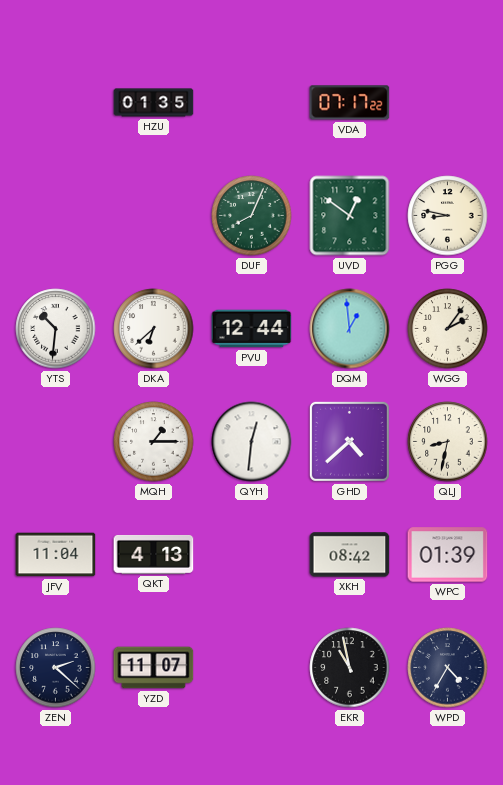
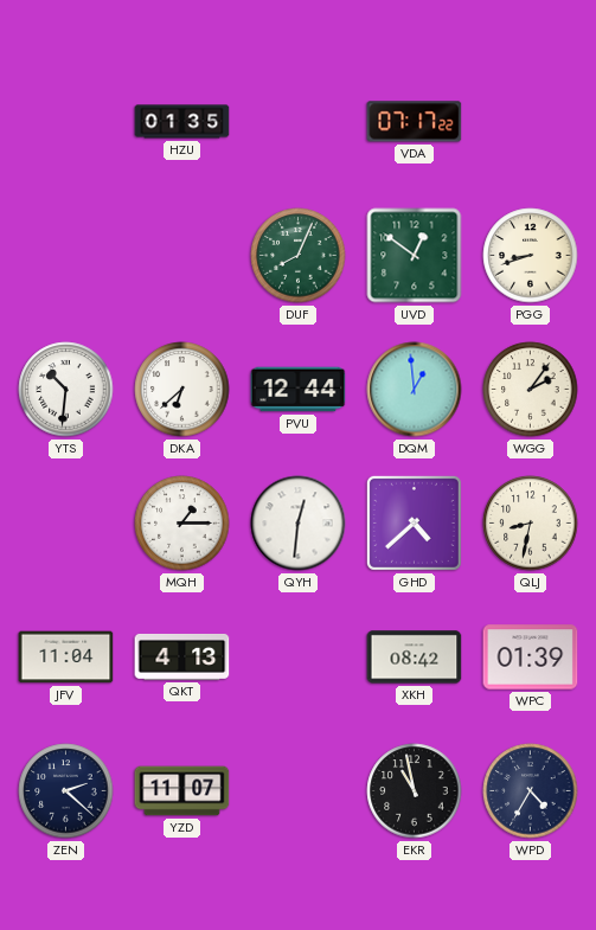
PGG: 8:47 -> 8:42 (531, 256)
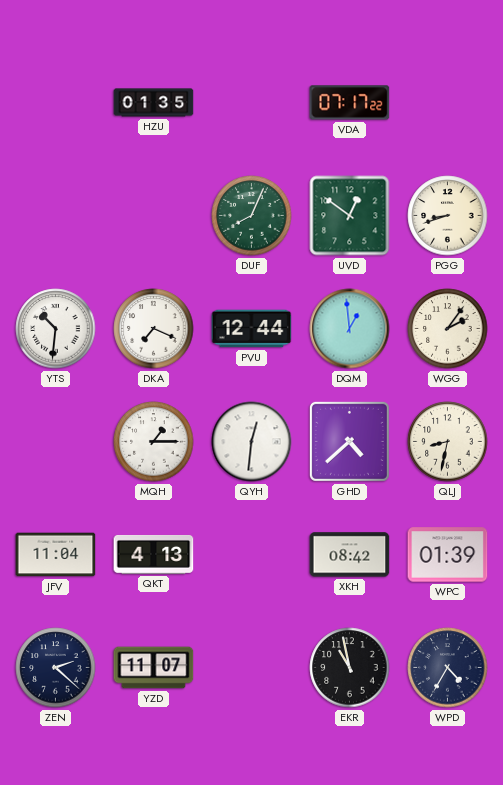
DKA: 6:38 -> 7:19 (154, 329)
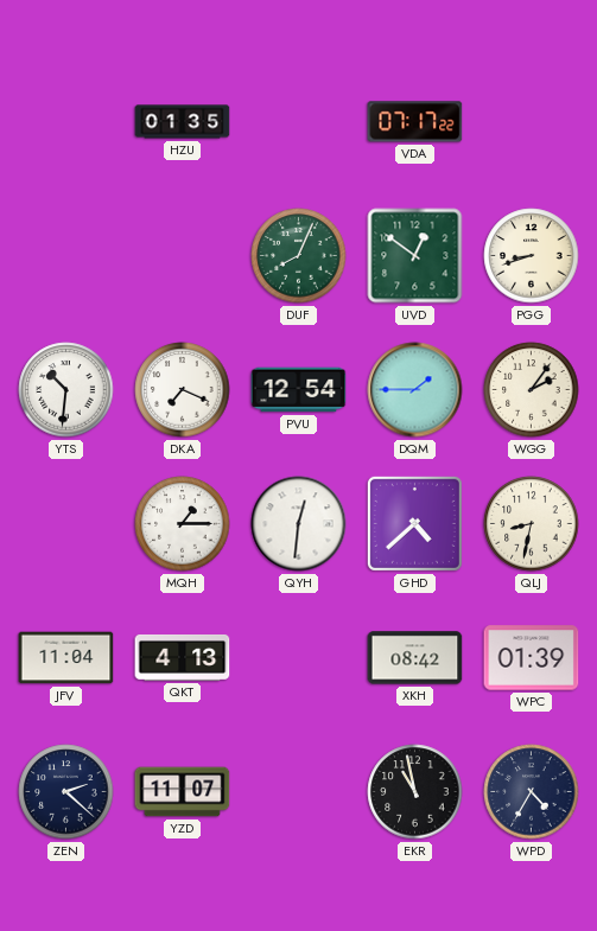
PVU: 12:44 -> 12:54 (299, 390)
DQM: 12:59 -> 1:45 (415, 390)
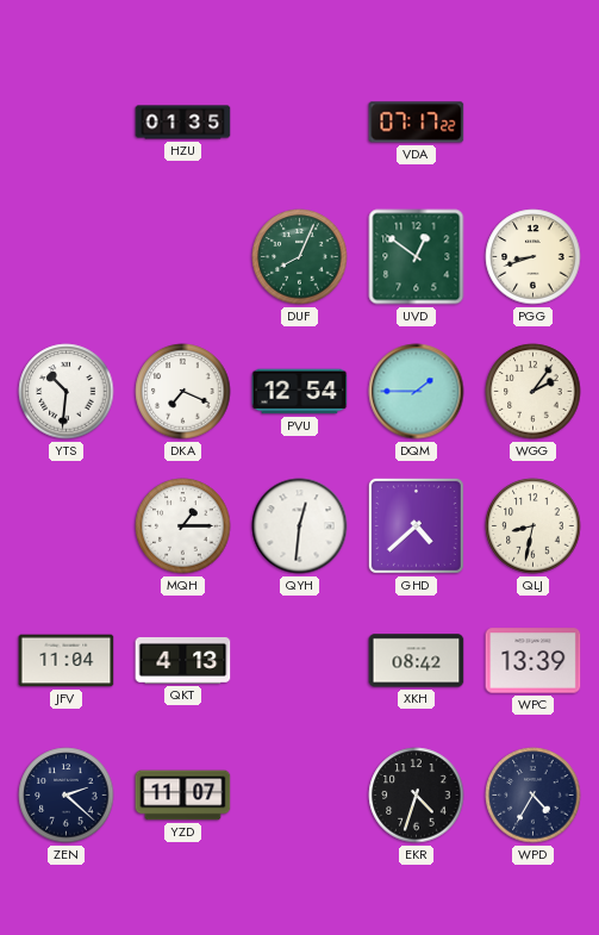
WPC: 01:39 -> 13:39 (534, 661)
EKR: 10:58 -> 4:33 (417, 796)
